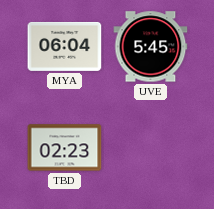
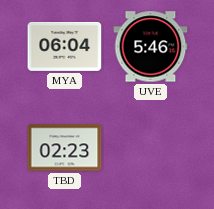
UVE: 5:45 -> 5:46 (151, 47)
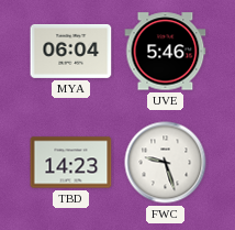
TBD: 02:23 -> 14:23 (71, 163)
FWC: none -> 9:27 (166, 163)
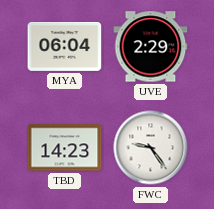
UVE: 5:46 -> 2:29 (151, 47)
FWC: 9:27 -> 9:24 (151, 148)
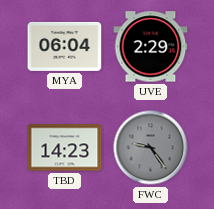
FWC dial: white -> grey (151, 148)
